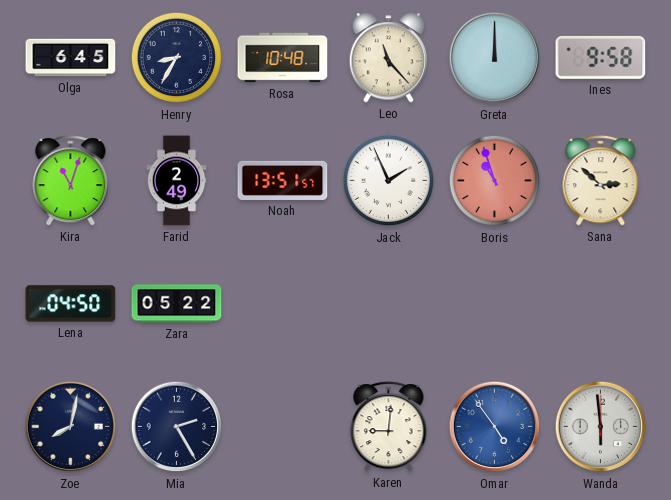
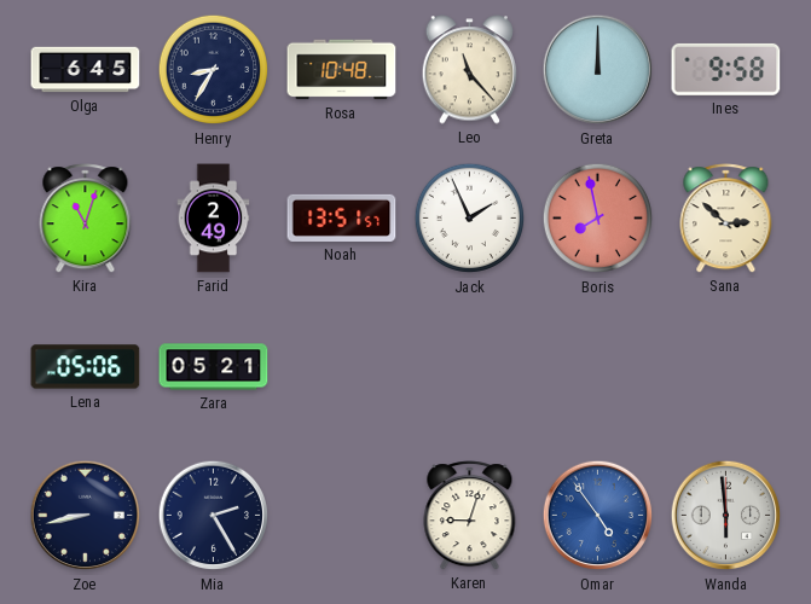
Boris: 10:57 -> 7:58 (598, 219)
Lena: 04:50 -> 05:06 (86, 367)
Zara: 05:22 -> 05:21 (214, 367)
Zoe: 8:02 -> 8:43 (86, 516)
Karen: 9:01 -> 9:03 (470, 516)
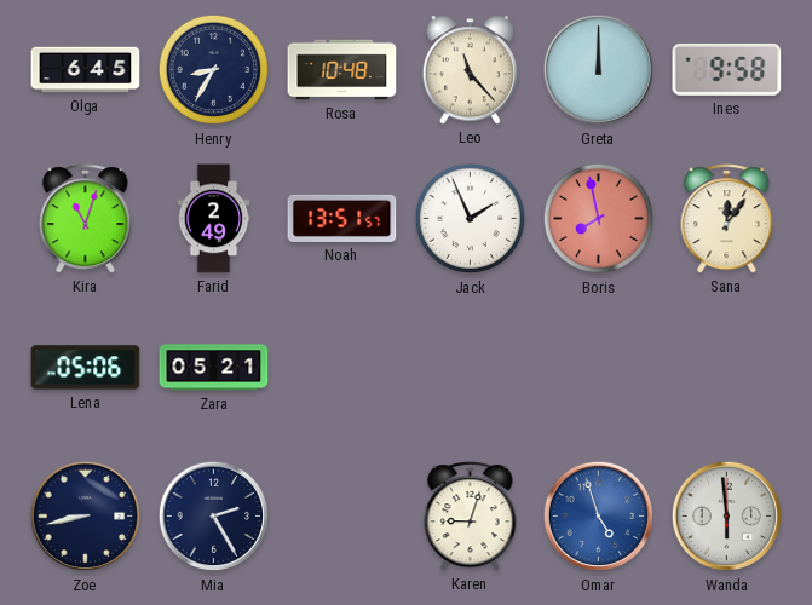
Sana: 2:52 -> 12:06 (727, 219)
Omar: 4:54 -> 4:57 (599, 517)
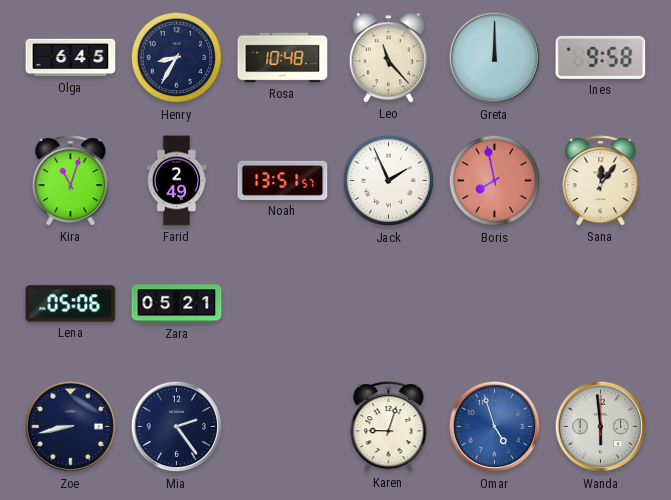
Mia: 2:25 -> 2:24 (177, 427)
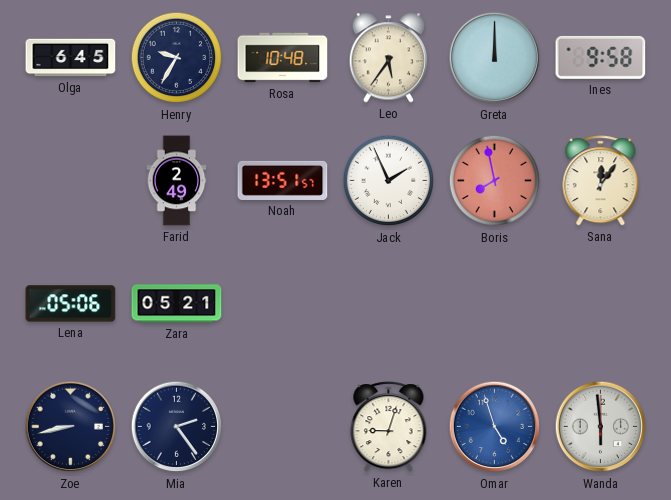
Henry: 8:35 -> 9:35 (177, 58)
Leo: 11:23 -> 5:36 (389, 58)
Kira: 11:03 -> none (71, 181)
